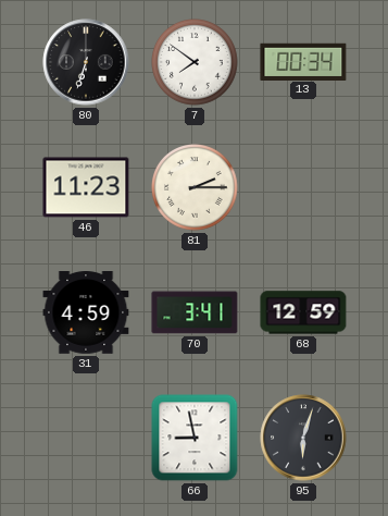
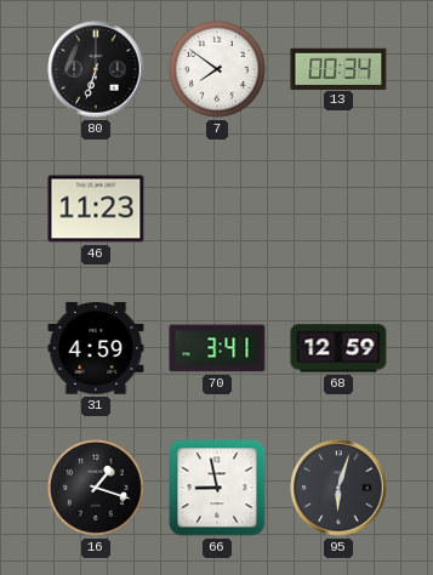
81: 2:15 -> none (196, 188)
16: none -> 1:18 (97, 489)
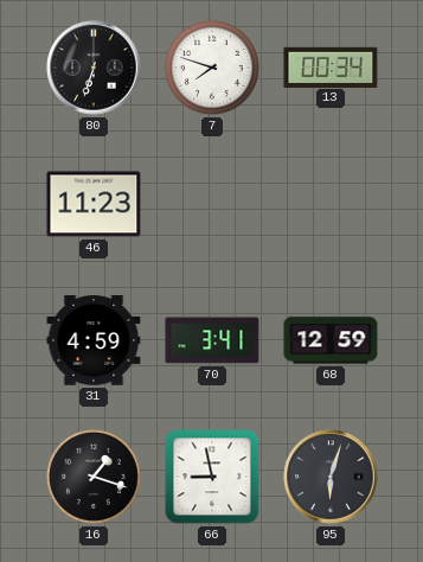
7: 7:51 -> 7:48 (213, 69)
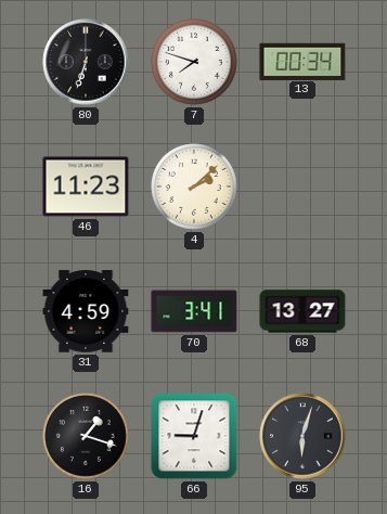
4: none -> 2:08 (195, 188)
68: 12:59 -> 13:27 (302, 311)
66: 8:58 -> 9:03 (194, 436)
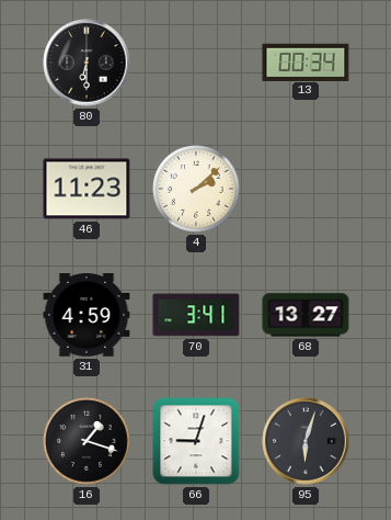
80: 6:33 -> 6:30 (87, 63)
7: 7:48 -> none (195, 63)
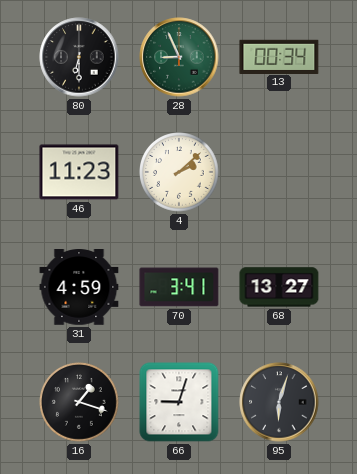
28: none -> 8:56 (179, 57)
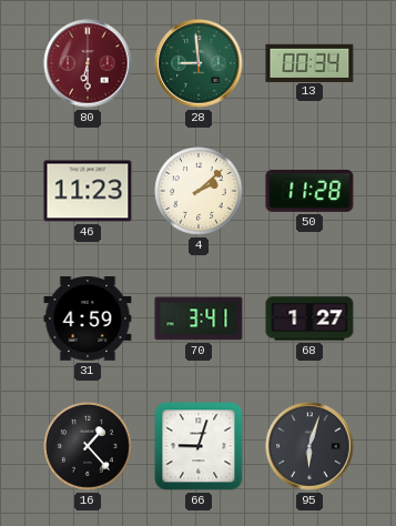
80 dial: black -> burgundy (88, 63)
28: 8:56 -> 8:59 (199, 63)
50: none -> 11:28 (309, 191)
68: 13:27 -> 1:27 (309, 318)
16: 1:18 -> 1:23 (89, 447)
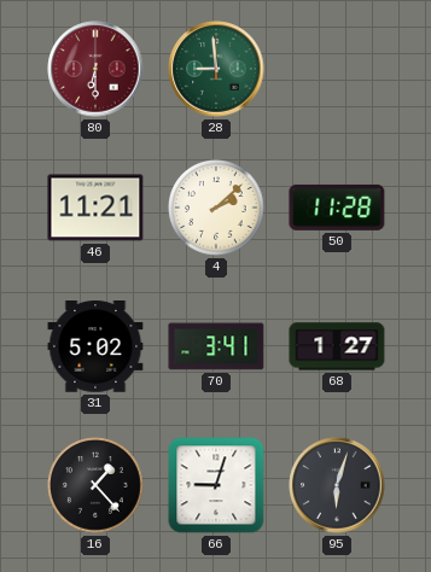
13: 00:34 -> none (309, 62)
46: 11:23 -> 11:21 (95, 208)
31: 4:59 -> 5:02 (95, 346)
